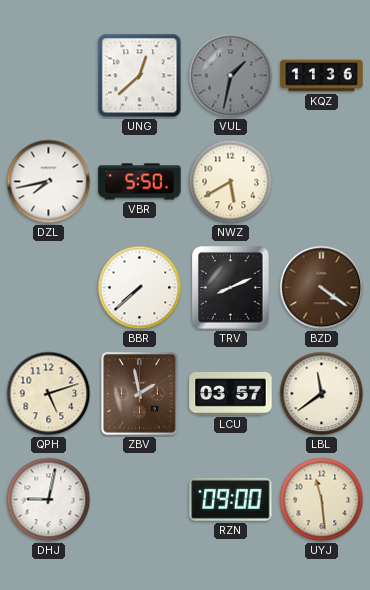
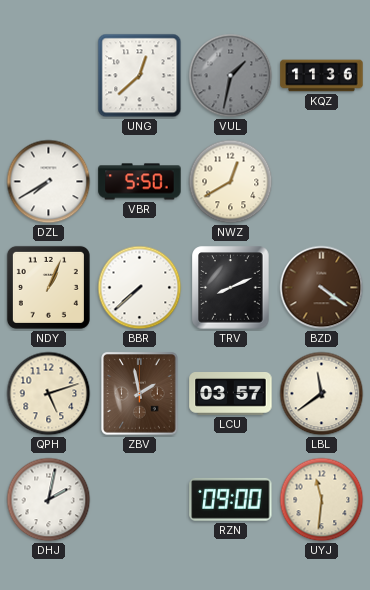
DZL: 7:43 -> 7:40 (49, 182)
NWZ: 5:40 -> 12:40 (231, 182)
NDY: none -> 1:04 (48, 287)
DHJ: 9:02 -> 2:02 (49, 500)
UYJ: 11:29 -> 11:31 (322, 500)
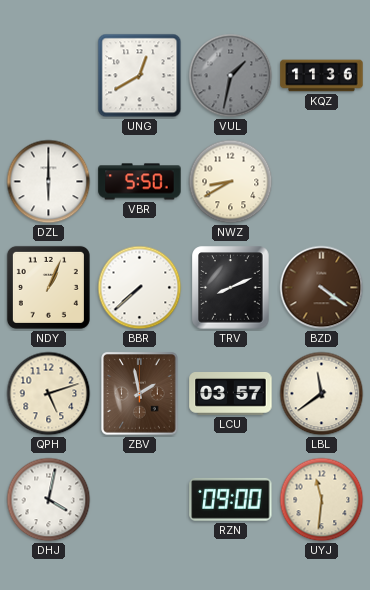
UNG: 12:38 -> 12:40 (140, 76)
DZL: 7:40 -> 6:00 (49, 182)
NWZ: 12:40 -> 8:40 (231, 182)
DHJ: 2:02 -> 4:02 (49, 500)
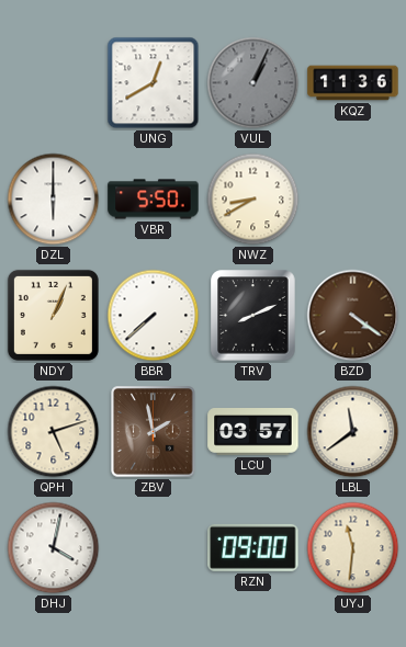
VUL: 1:32 -> 1:04 (253, 83)
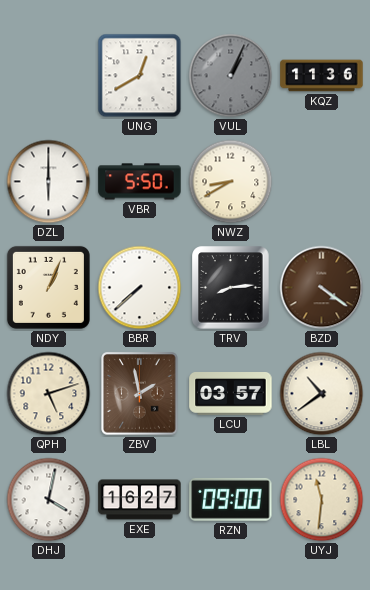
TRV: 8:11 -> 8:14 (231, 288)
LBL: 11:39 -> 10:39 (322, 394)
EXE: none -> 16:27 (140, 500)
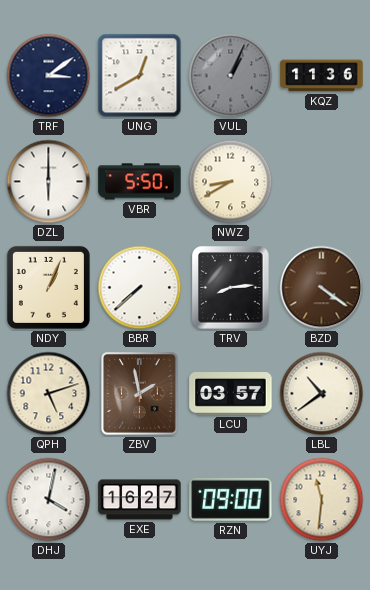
TRF: none -> 3:09 (49, 76)
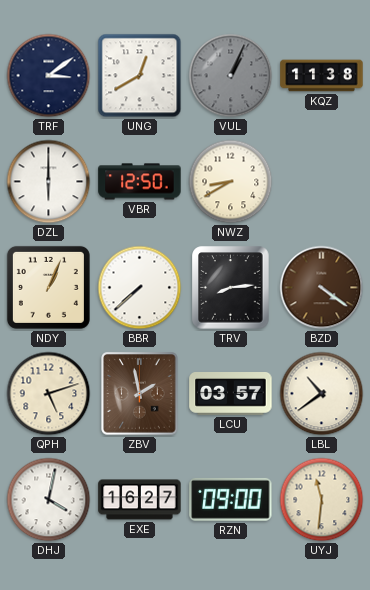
KQZ: 11:36 -> 11:38 (322, 76)
VBR: 5:50 -> 12:50 (140, 182)
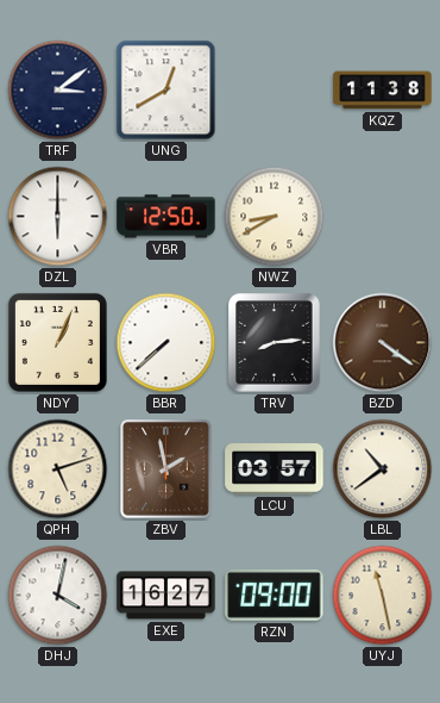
VUL: 1:04 -> none (231, 76)
UYJ: 11:31 -> 11:28 (383, 596)
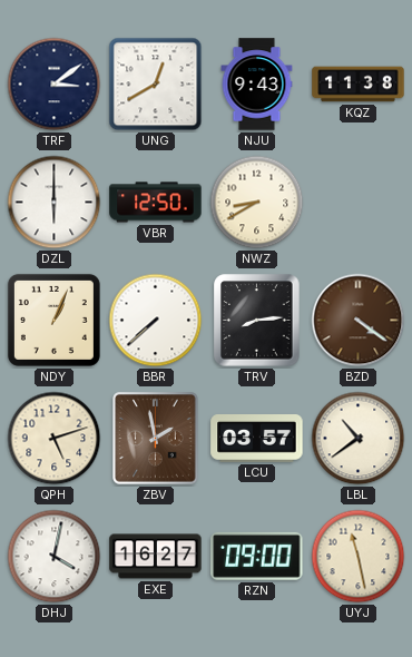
NJU: none -> 9:43 (257, 85)
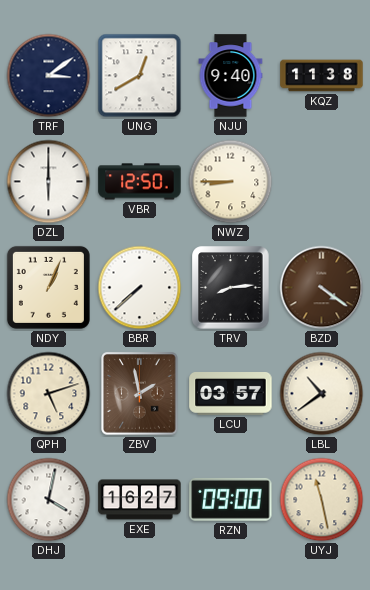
NJU: 9:43 -> 9:40 (231, 76)
NWZ: 8:40 -> 8:45 (231, 182)
